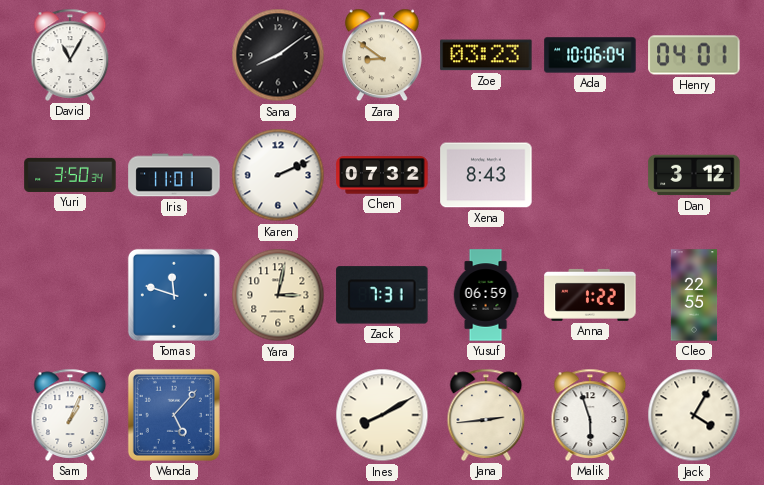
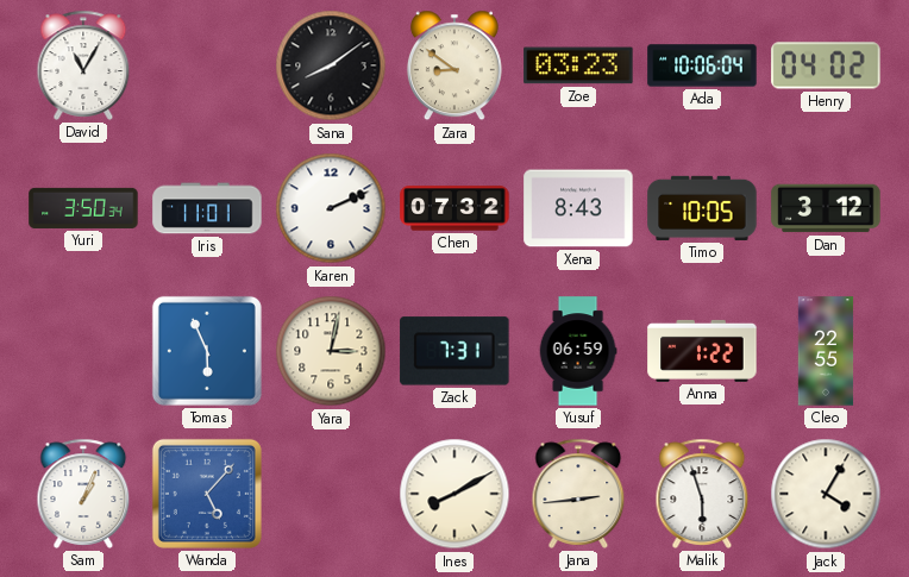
Henry: 04:01 -> 04:02 (826, 65)
Timo: none -> 10:05 (702, 208)
Tomas: 11:48 -> 5:56 (207, 351)
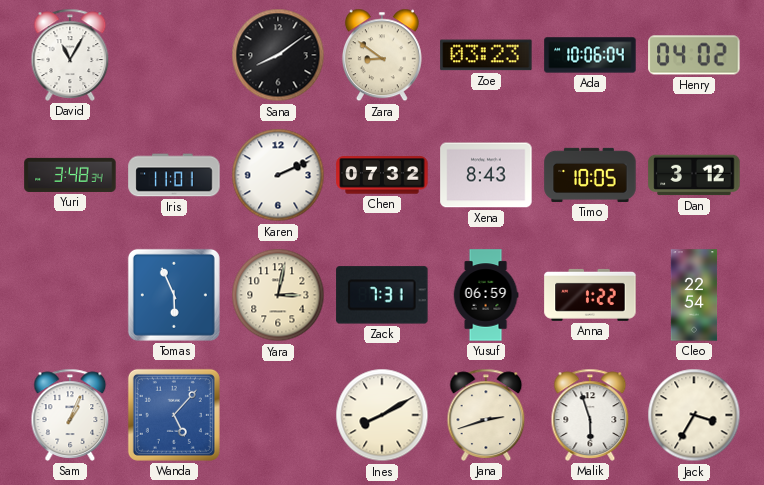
Yuri: 3:50 -> 3:48 (70, 175)
Cleo: 22:55 -> 22:54 (694, 295)
Jana: 2:44 -> 2:42 (486, 415)
Jack: 4:05 -> 3:35 (694, 415)
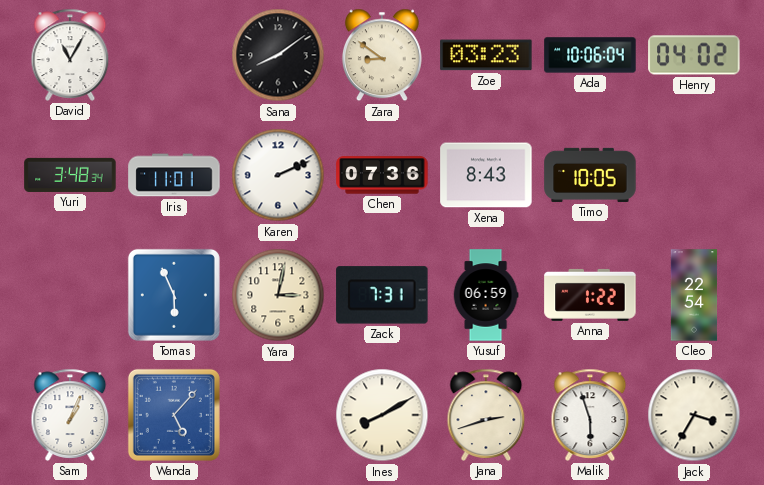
Chen: 07:32 -> 07:36 (382, 175)
Dan: 3:12 -> none (694, 175)
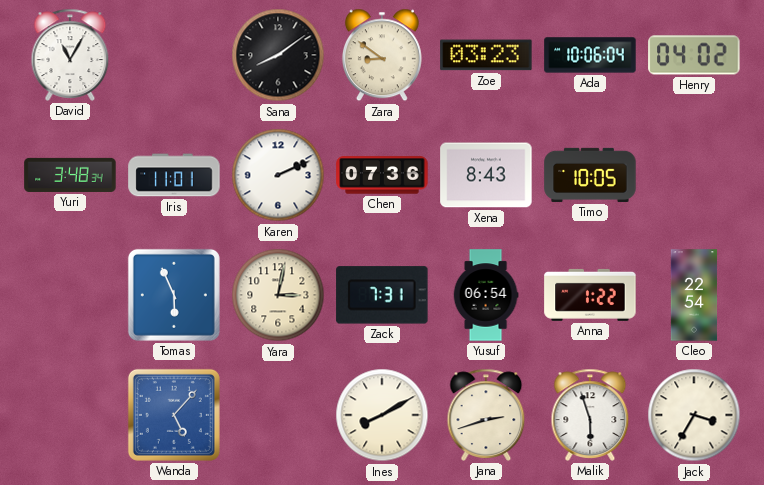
Yusuf: 06:59 -> 06:54 (486, 295)
Sam: 1:04 -> none (70, 415)
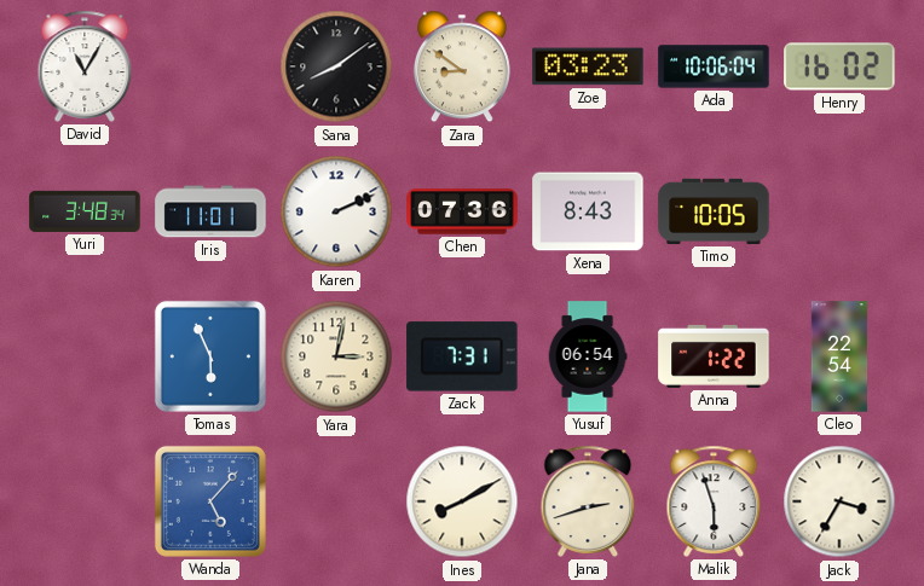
Henry: 04:02 -> 16:02 (839, 66)
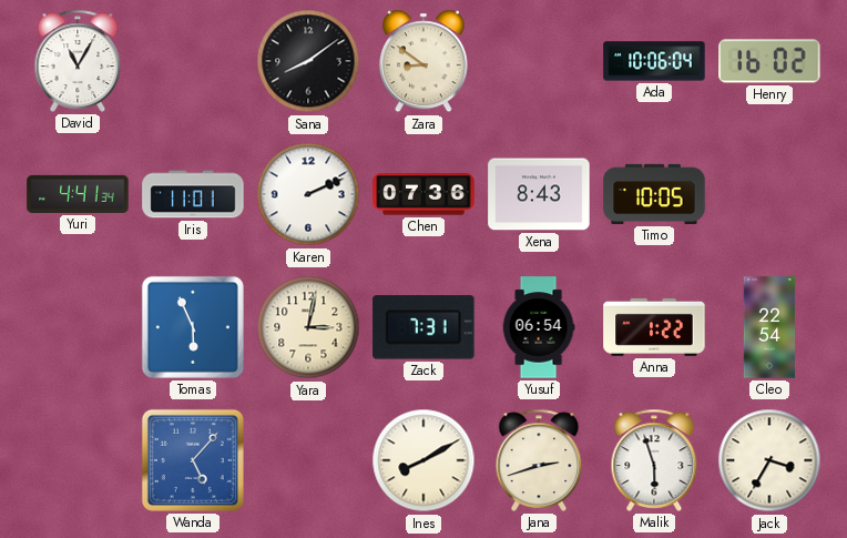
Zoe: 03:23 -> none (588, 66)
Yuri: 3:48 -> 4:41 (78, 194)
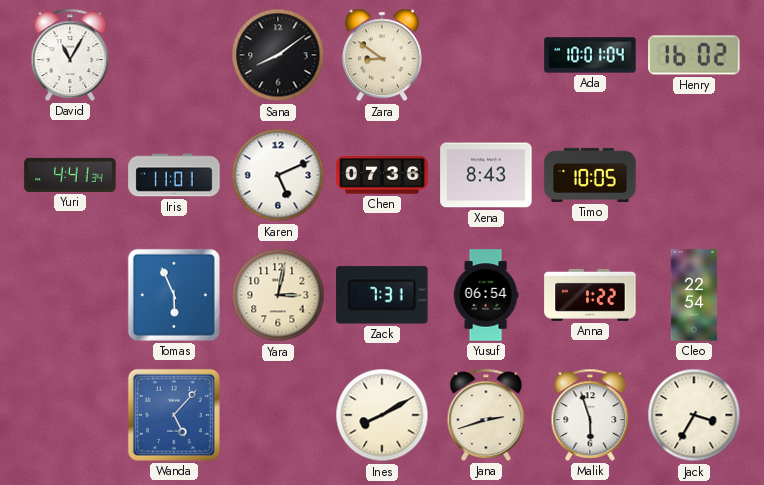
Ada: 10:06 -> 10:01 (590, 55)
Karen: 2:11 -> 5:11 (278, 175)
